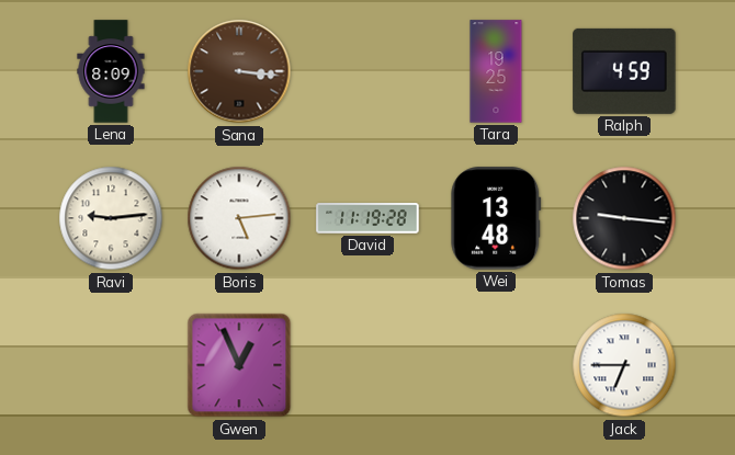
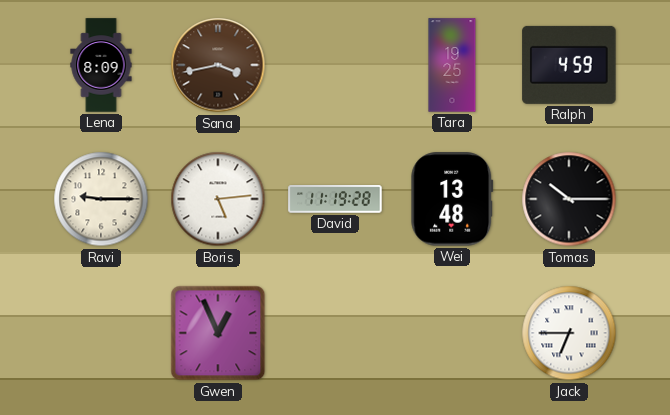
Sana: 3:16 -> 3:43 (218, 65)
Ravi: 9:14 -> 9:15 (101, 199)
Tomas: 9:16 -> 10:15 (569, 199)
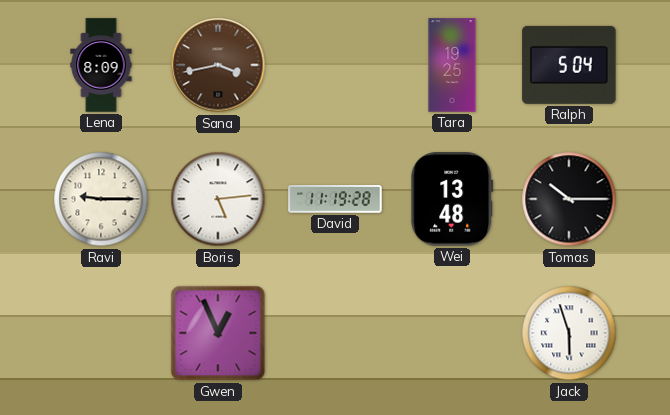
Ralph: 4:59 -> 5:04 (569, 65)
Jack: 6:45 -> 5:57 (569, 333)
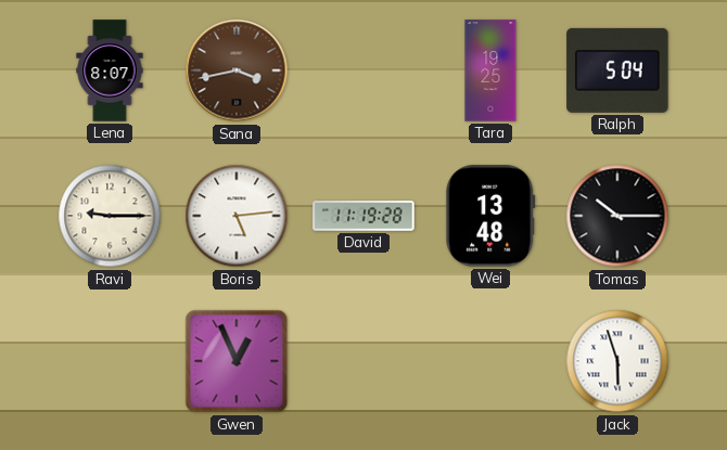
Lena: 8:09 -> 8:07 (110, 70)
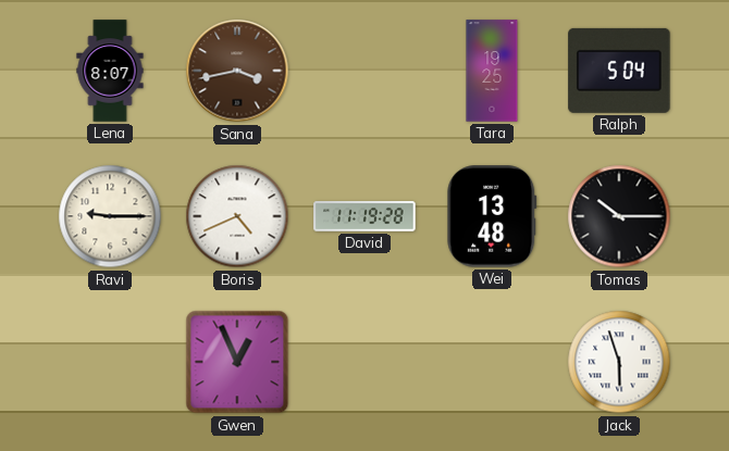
Boris: 5:14 -> 4:41 (237, 216)
